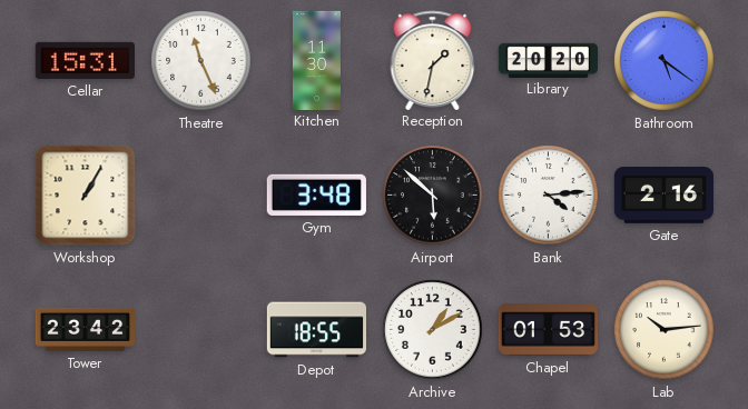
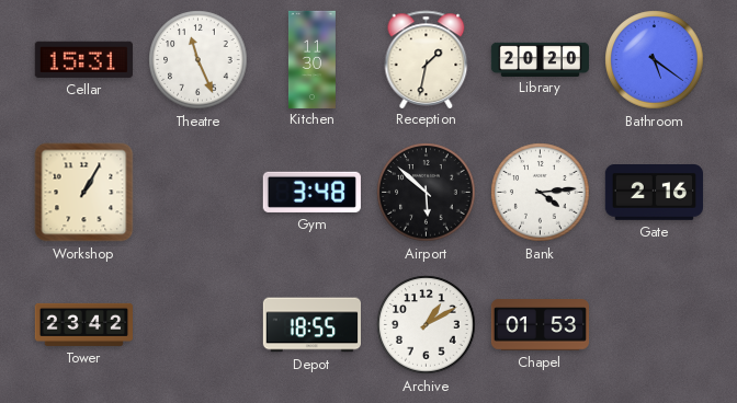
Lab: 10:14 -> none (665, 330)
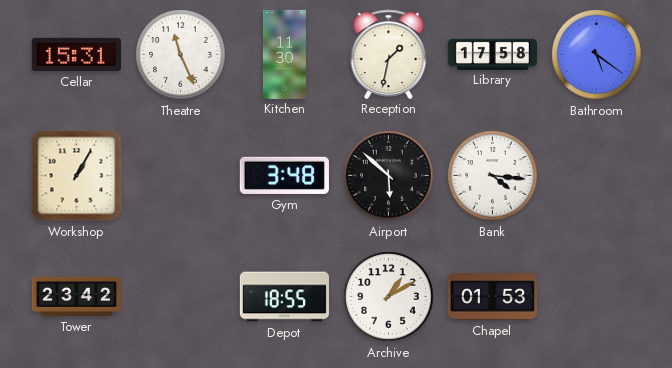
Library: 20:20 -> 17:58 (492, 54)
Bank: 4:14 -> 4:16 (493, 176)
Gate: 2:16 -> none (654, 193)
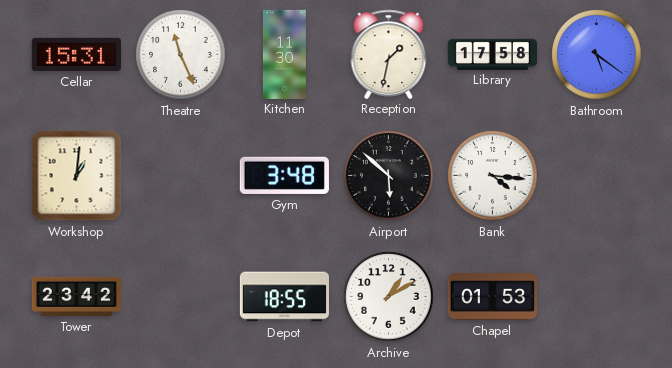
Workshop: 1:05 -> 1:01 (77, 176)
